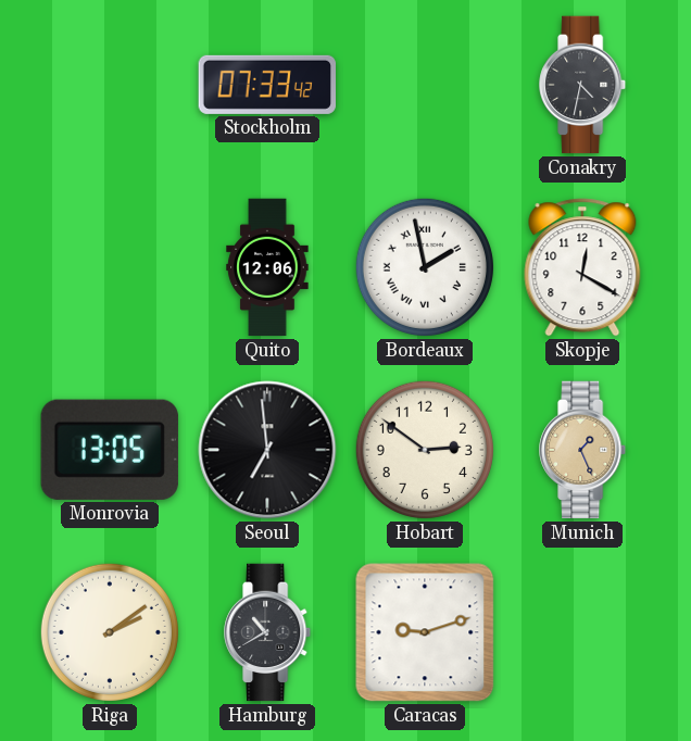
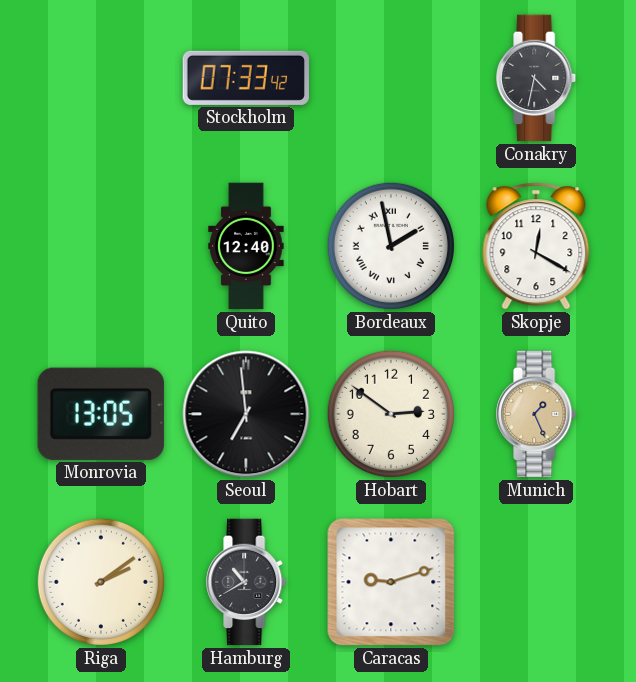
Quito: 12:06 -> 12:40 (246, 246)
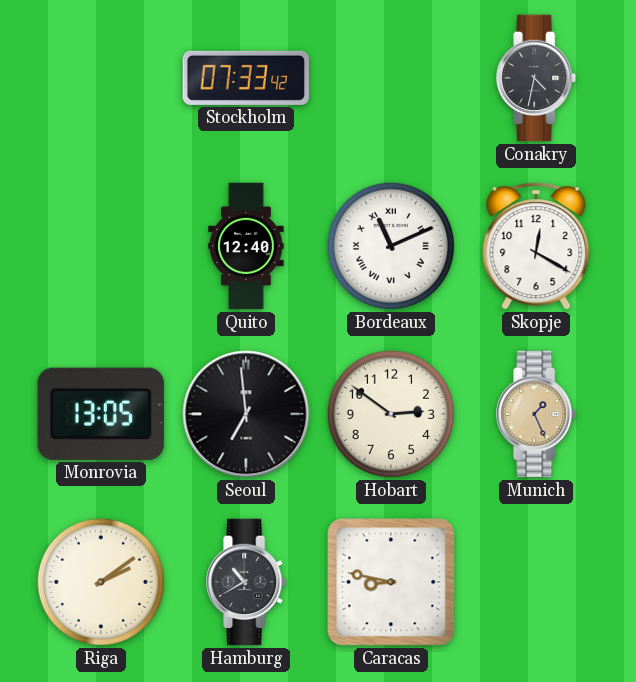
Bordeaux: 1:58 -> 11:11 (391, 246)
Caracas: 9:12 -> 8:47 (391, 582)
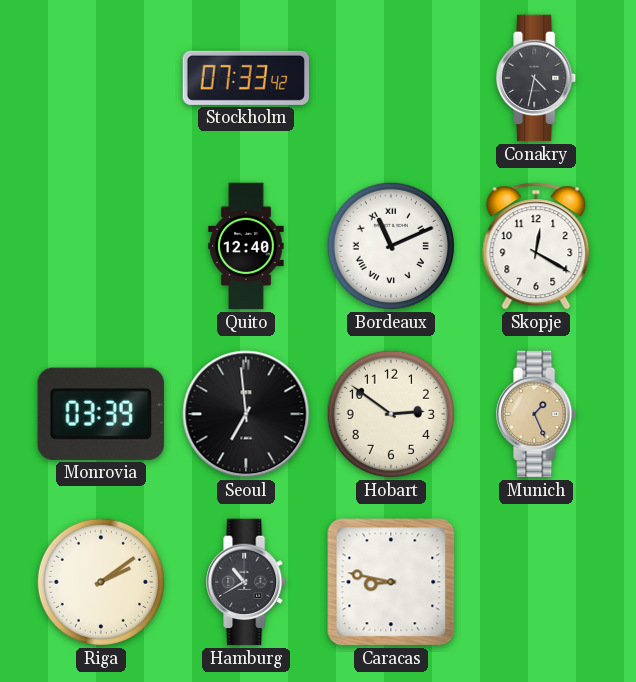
Monrovia: 13:05 -> 03:39 (101, 414)
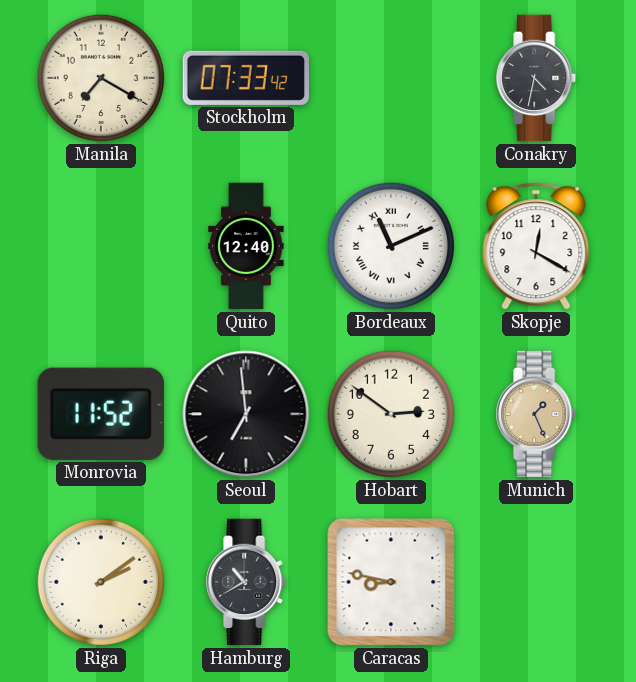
Manila: none -> 7:20 (101, 78)
Monrovia: 03:39 -> 11:52 (101, 414)
